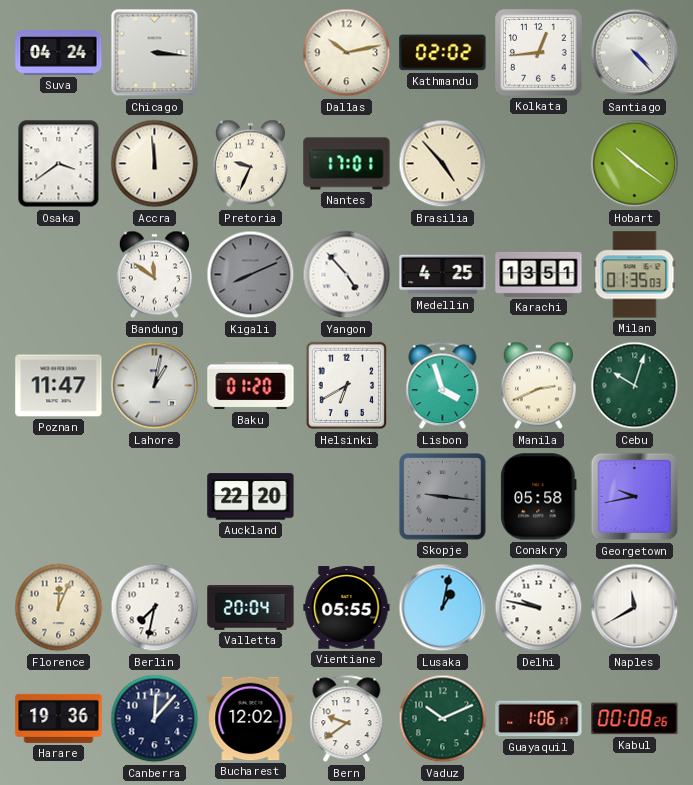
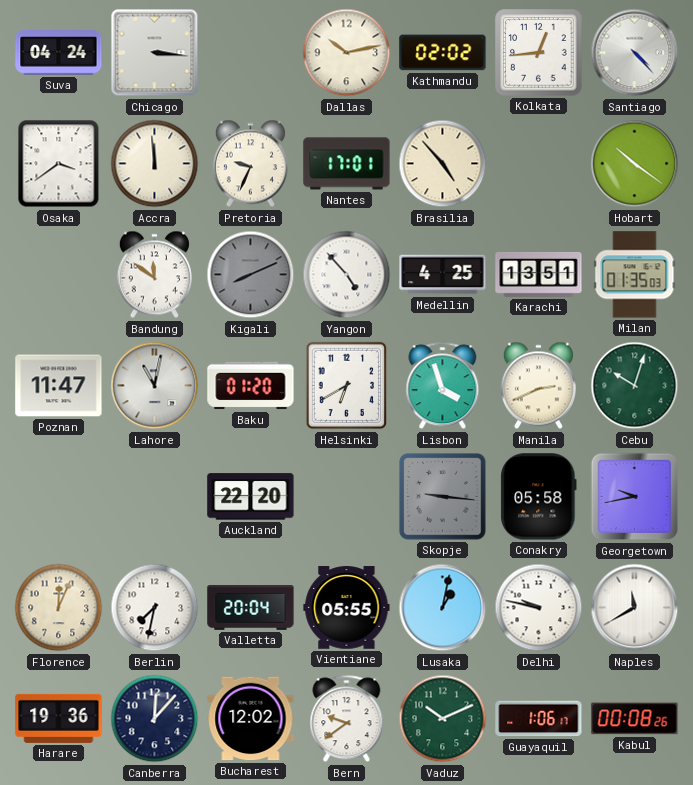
Lahore: 1:02 -> 11:02 (155, 386)
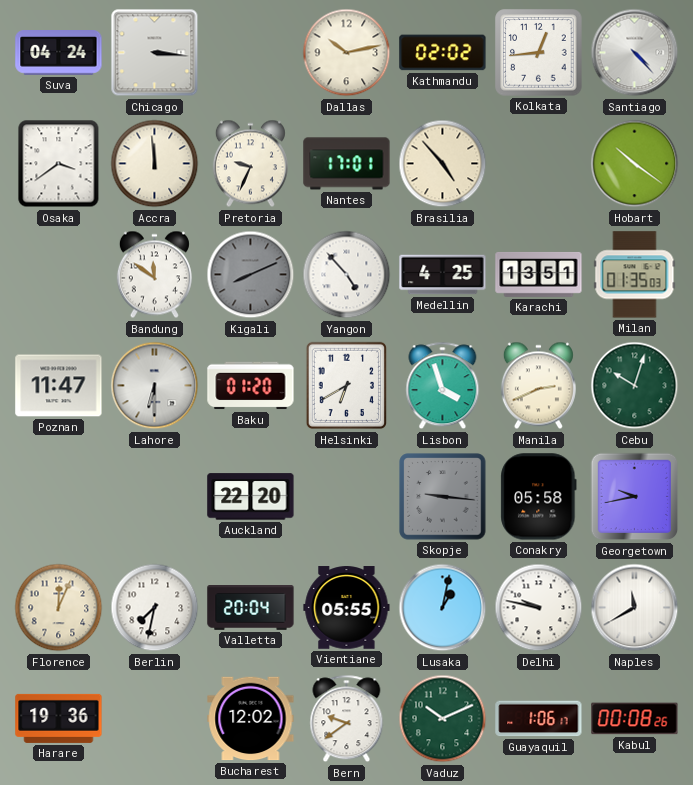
Lahore: 11:02 -> 6:30 (155, 386)
Canberra: 12:07 -> none (155, 719)
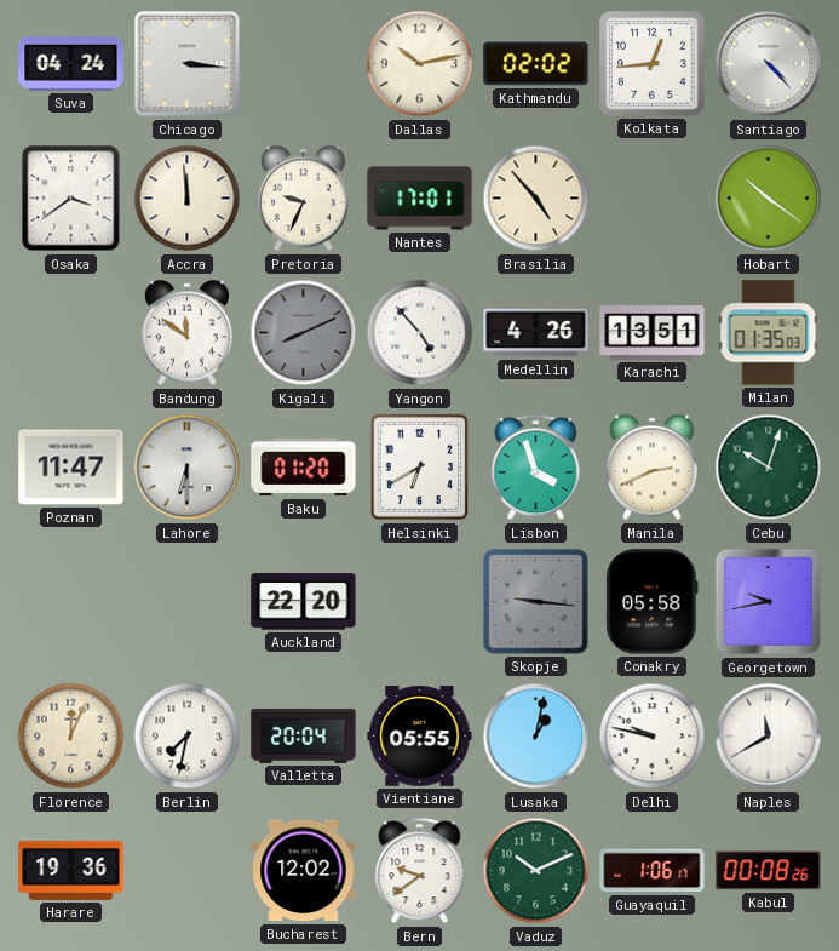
Medellin: 4:25 -> 4:26 (536, 333)
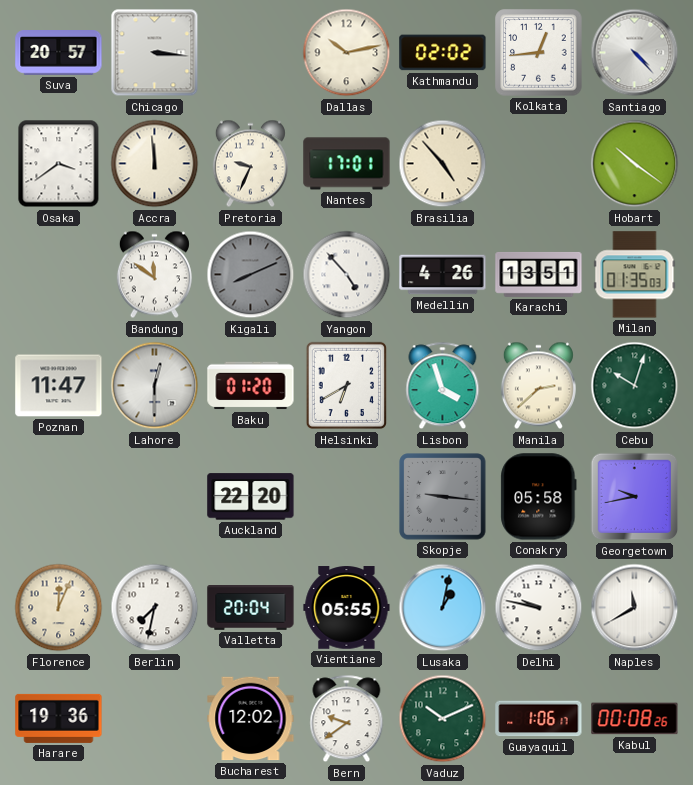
Suva: 04:24 -> 20:57 (59, 53)
Lahore: 6:30 -> 12:30 (155, 386)
Manila: 2:41 -> 2:38 (538, 386)
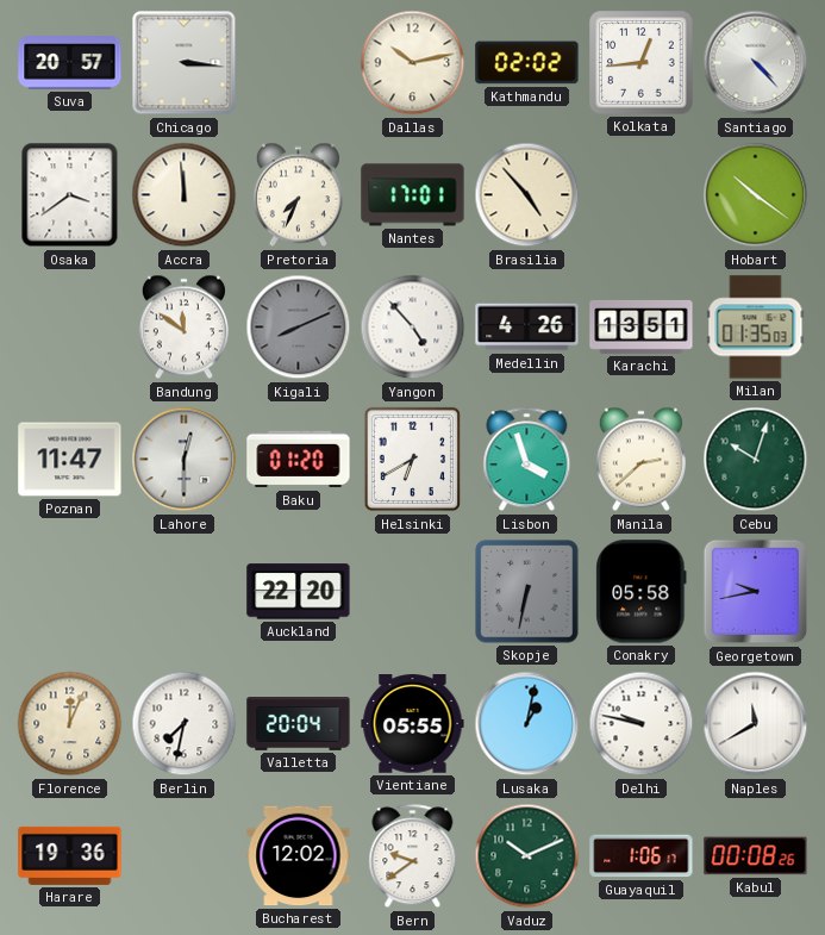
Pretoria: 9:34 -> 7:34 (298, 195)
Skopje: 9:16 -> 6:32 (527, 592)
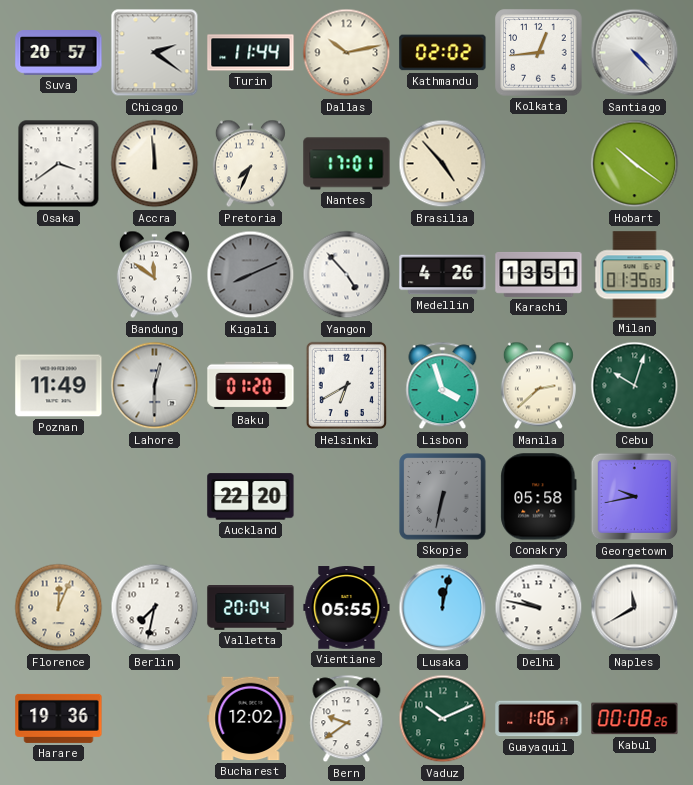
Chicago: 3:16 -> 2:21 (155, 53)
Turin: none -> 11:44 (251, 53)
Poznan: 11:47 -> 11:49 (59, 386)
Lusaka: 1:02 -> 12:02 (443, 608)
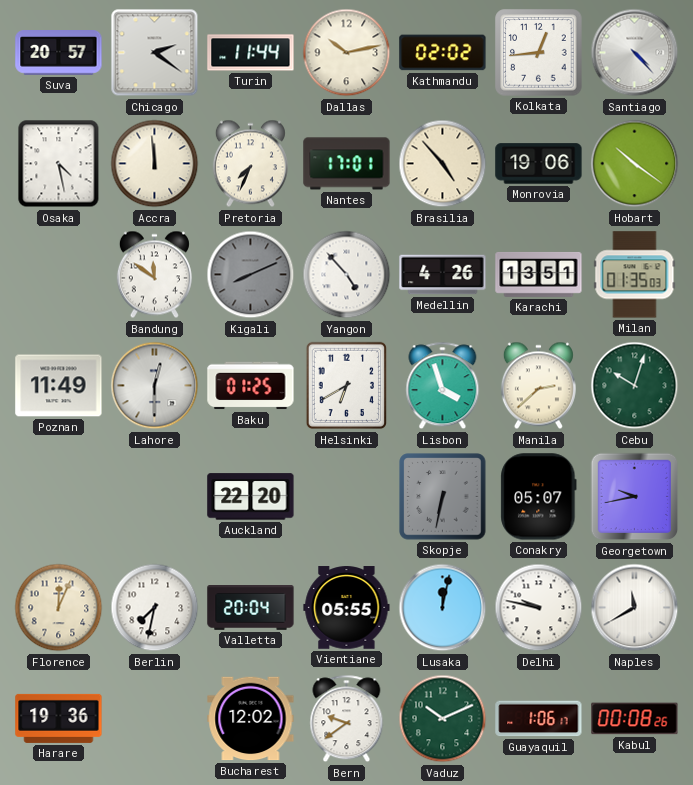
Osaka: 3:39 -> 4:28 (59, 164)
Monrovia: none -> 19:06 (539, 164)
Baku: 01:20 -> 01:25 (251, 386)
Conakry: 05:58 -> 05:07 (539, 497)
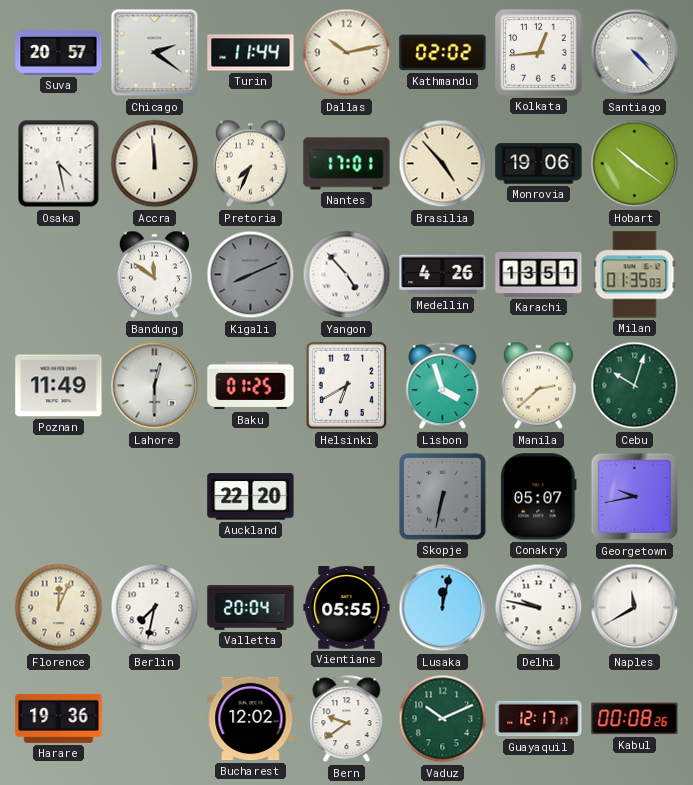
Guayaquil: 1:06 -> 12:17 (539, 719)
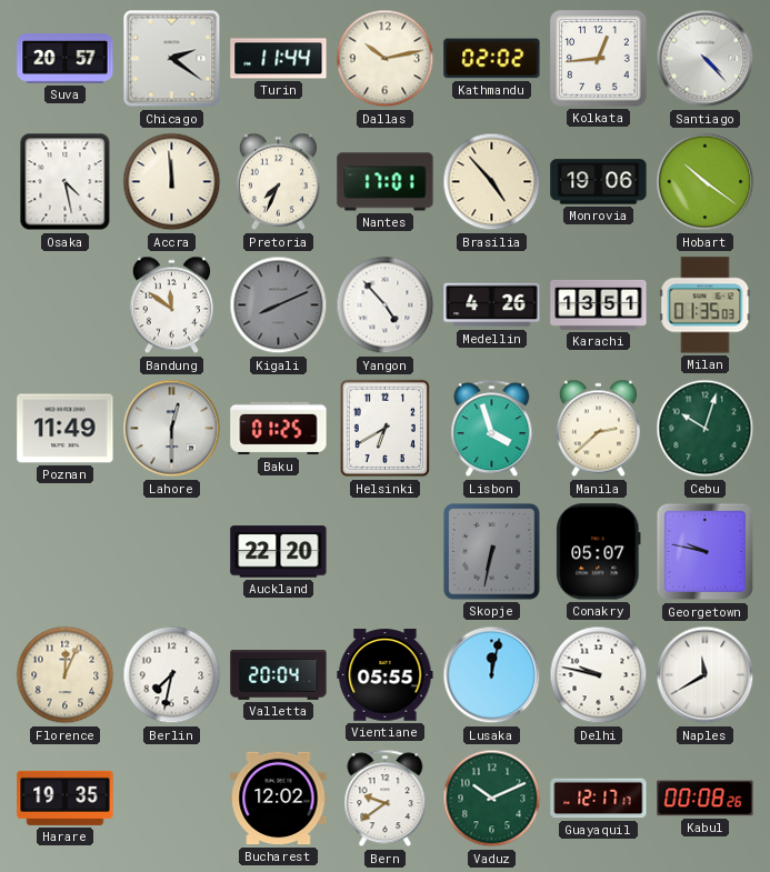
Georgetown: 9:43 -> 9:47 (706, 552)
Harare: 19:36 -> 19:35 (66, 798)
